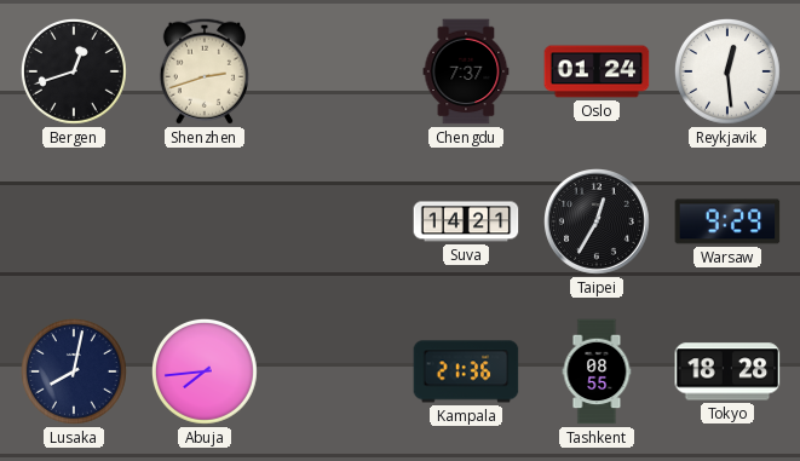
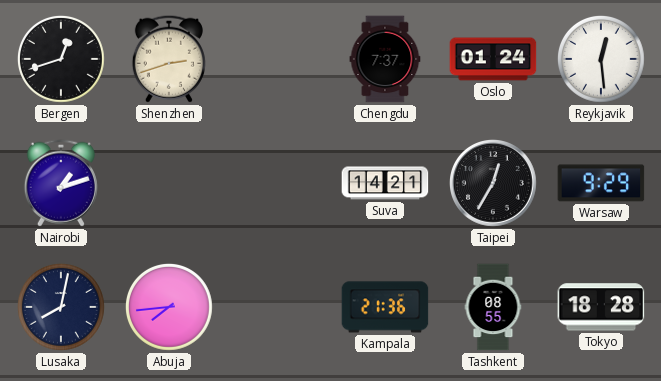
Nairobi: none -> 1:12 (61, 183)
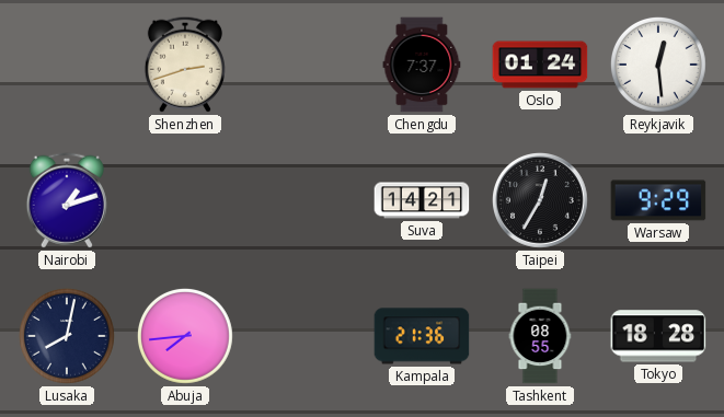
Bergen: 12:42 -> none (61, 59)
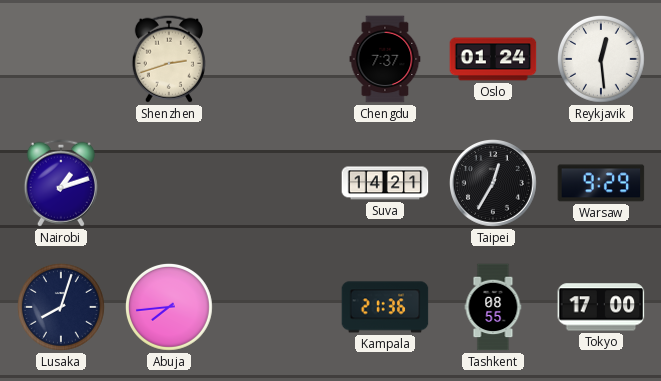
Lusaka: 8:02 -> 8:03 (61, 307)
Tokyo: 18:28 -> 17:00 (601, 307)
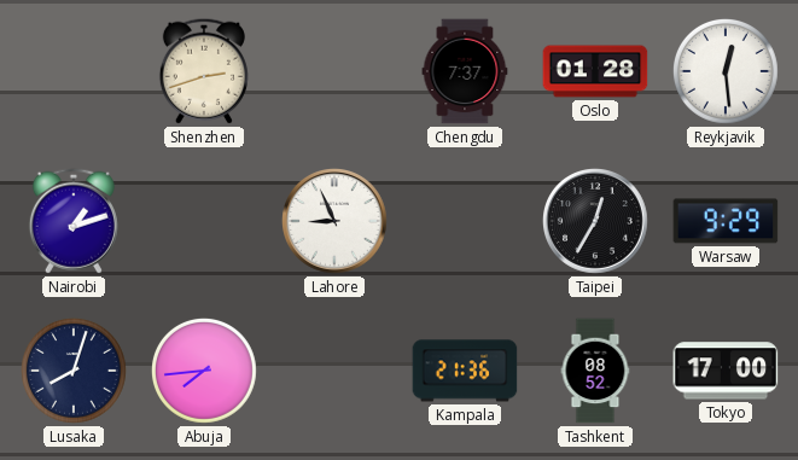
Oslo: 01:24 -> 01:28 (595, 71)
Lahore: none -> 8:56 (336, 222)
Suva: 14:21 -> none (385, 183)
Tashkent: 08:55 -> 08:52 (595, 371)
